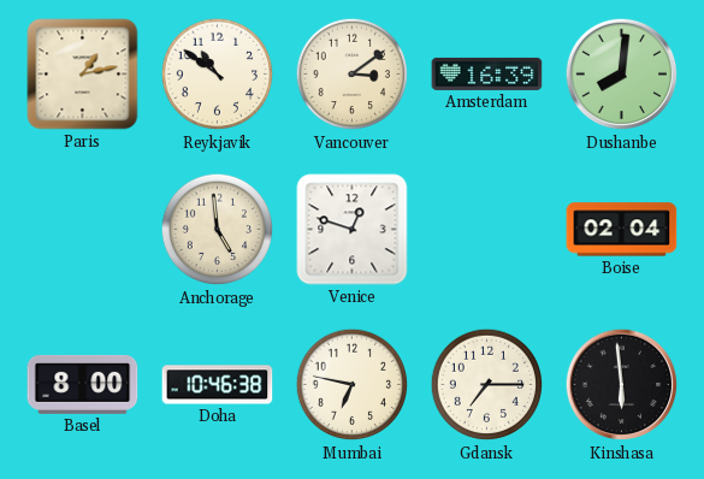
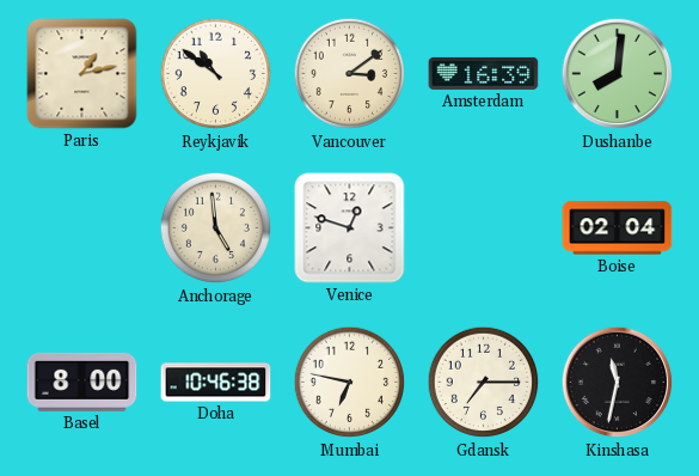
Kinshasa: 5:59 -> 11:32 (618, 383)
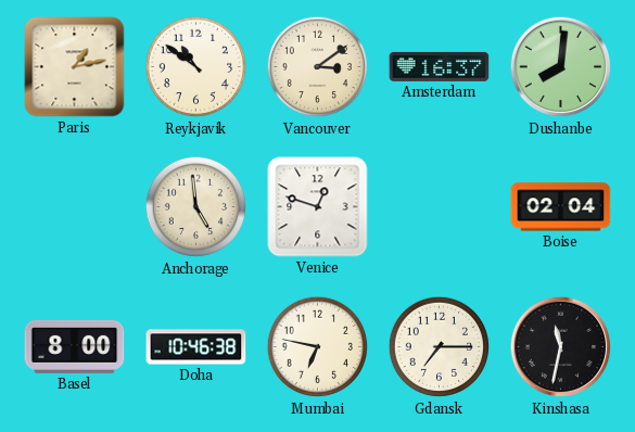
Amsterdam: 16:39 -> 16:37 (440, 66)
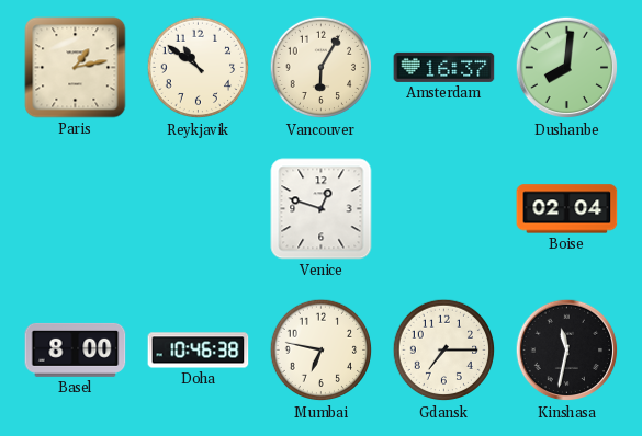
Vancouver: 3:09 -> 6:05 (322, 68)
Anchorage: 4:59 -> none (196, 207)
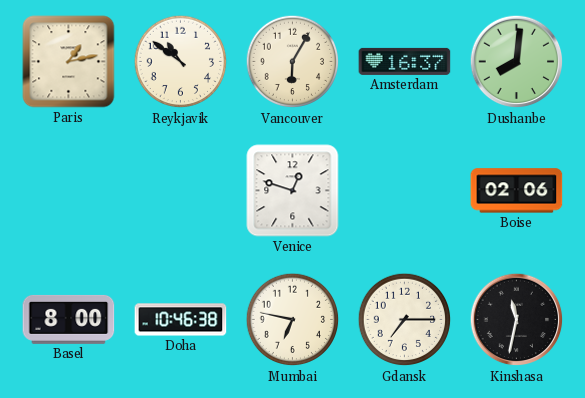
Boise: 02:04 -> 02:06 (517, 191)
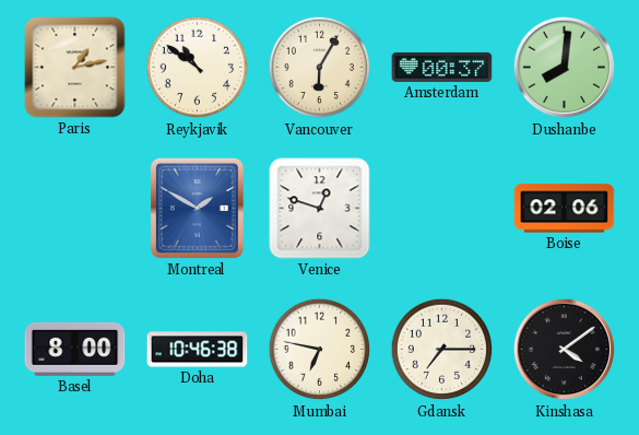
Amsterdam: 16:37 -> 00:37 (442, 67)
Montreal: none -> 1:50 (197, 208)
Kinshasa: 11:32 -> 4:09 (565, 350)
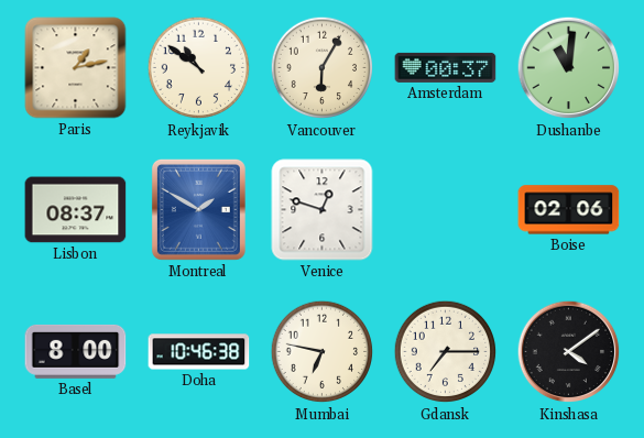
Dushanbe: 8:01 -> 11:01 (569, 68)
Lisbon: none -> 08:37 (76, 210)
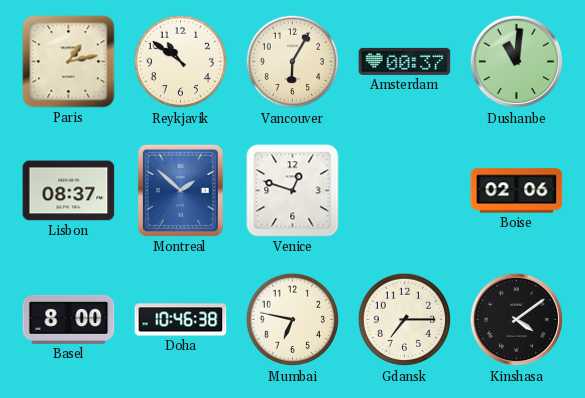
Montreal: 1:50 -> 1:52 (180, 190)
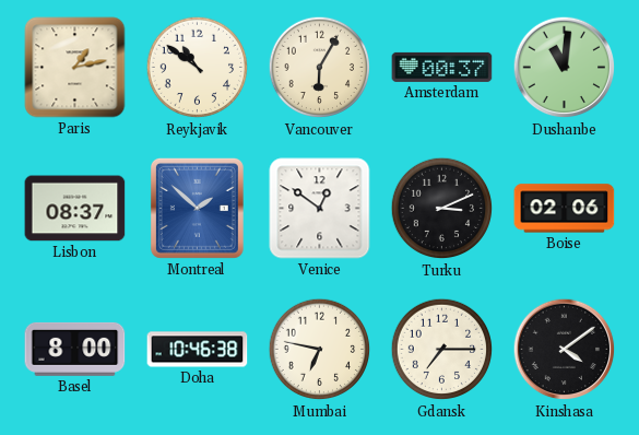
Venice: 12:48 -> 12:51 (320, 209)
Turku: none -> 3:11 (442, 209)
